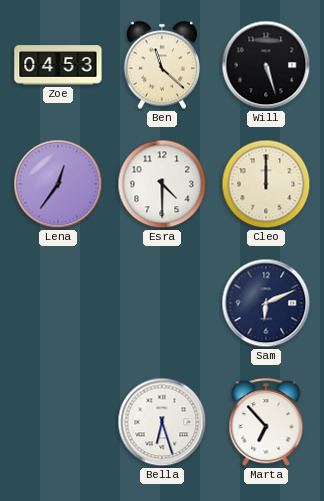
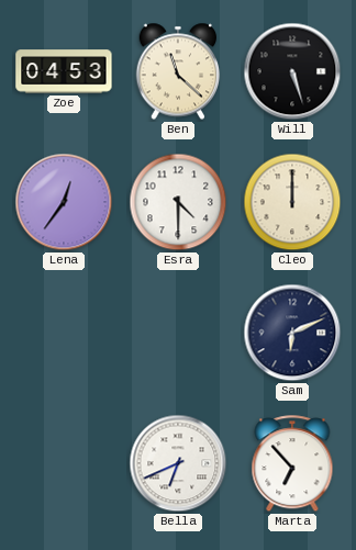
Bella: 6:27 -> 6:41 (178, 463)
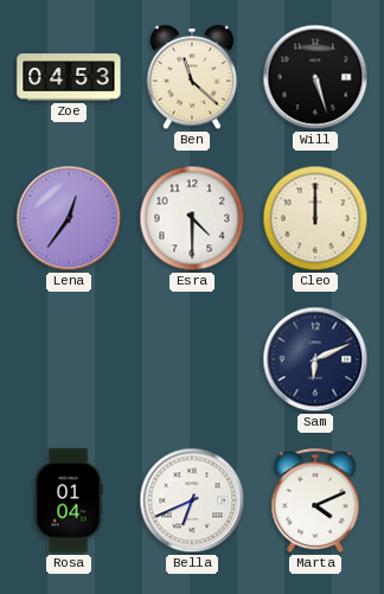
Rosa: none -> 01:04 (69, 500)
Marta: 6:53 -> 4:11 (315, 502)
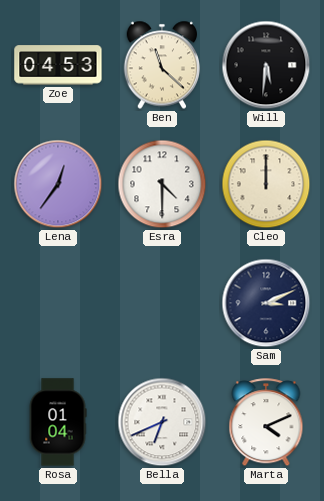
Will: 5:27 -> 5:31 (266, 65)
Sam: 6:11 -> 3:11 (266, 303)
